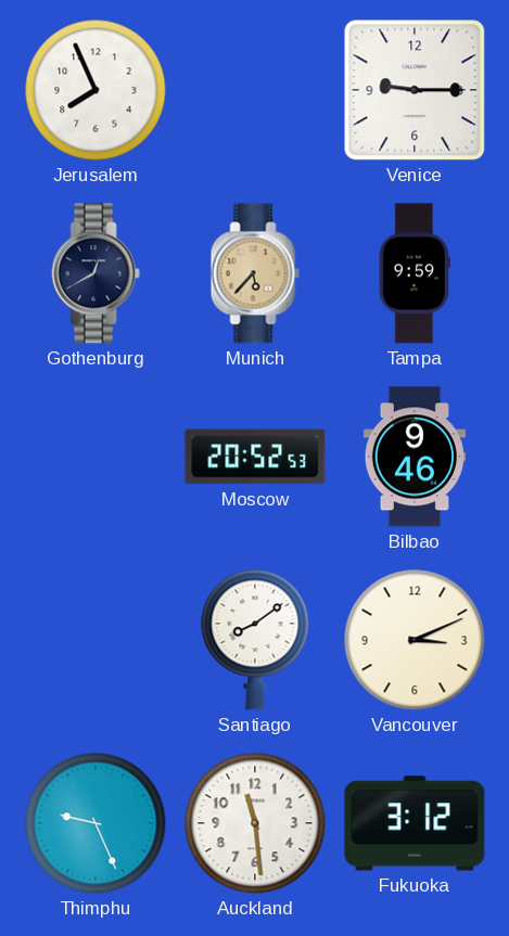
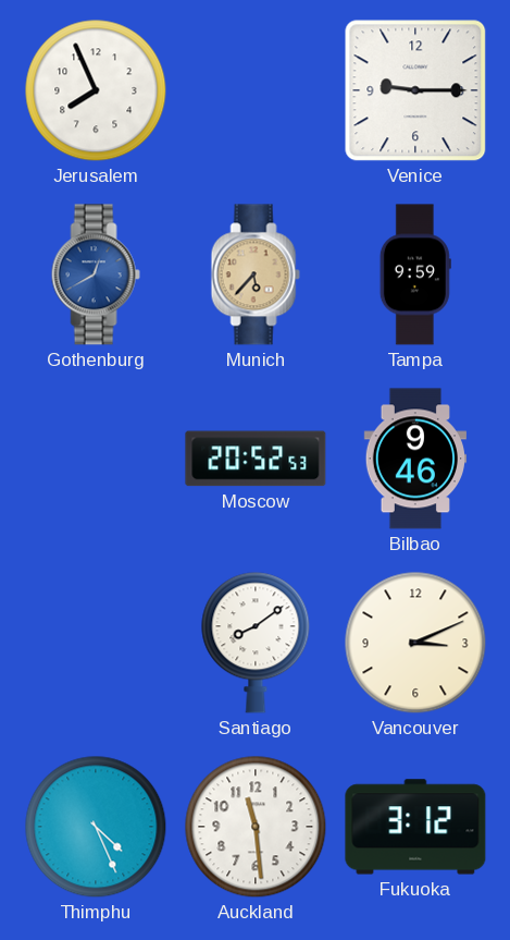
Gothenburg dial: navy -> blue (96, 274)
Thimphu: 9:26 -> 4:26 (96, 827)
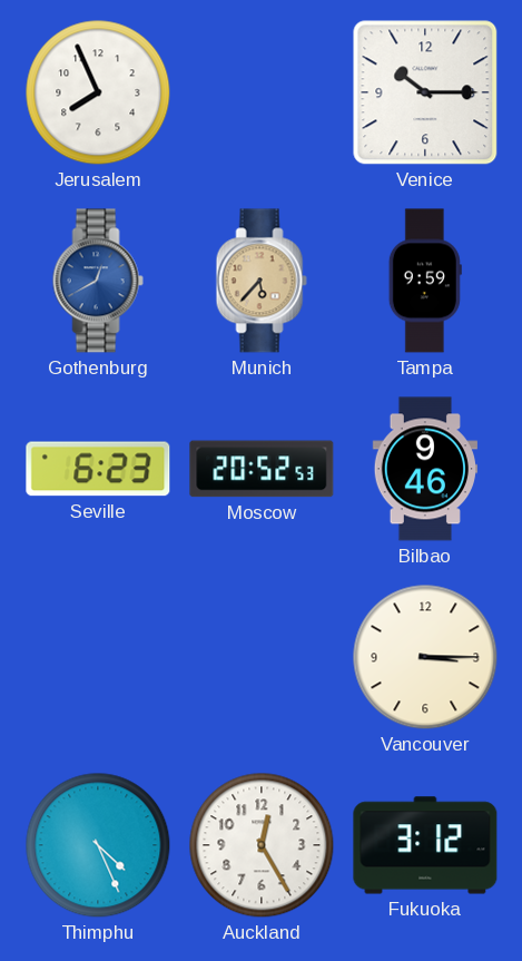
Venice: 9:15 -> 10:15 (425, 92)
Seville: none -> 6:23 (98, 469)
Santiago: 8:09 -> none (256, 643)
Vancouver: 3:11 -> 3:15 (425, 657)
Auckland: 11:29 -> 12:25 (262, 845)
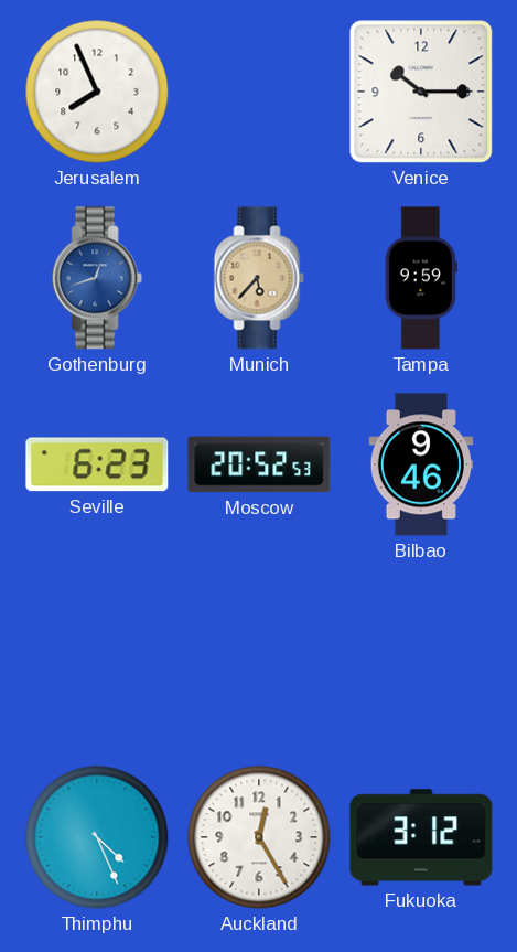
Gothenburg: 12:40 -> 12:42 (97, 278)
Vancouver: 3:15 -> none (425, 657)
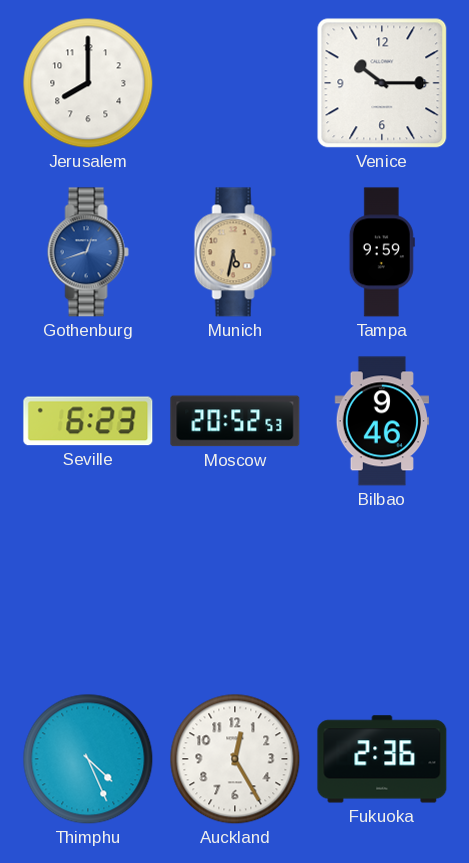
Jerusalem: 7:56 -> 8:00 (88, 83)
Munich: 5:37 -> 5:32 (235, 252)
Fukuoka: 3:12 -> 2:36 (382, 759)
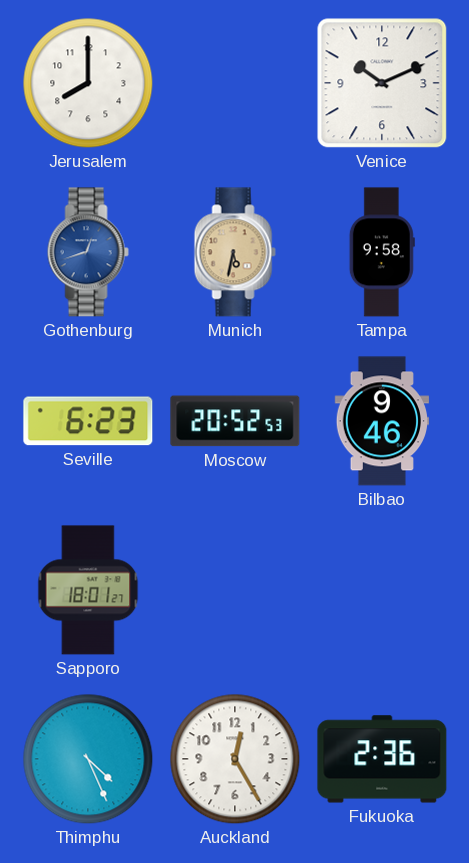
Venice: 10:15 -> 10:11 (382, 83)
Tampa: 9:59 -> 9:58 (382, 252)
Sapporo: none -> 18:01 (88, 590)
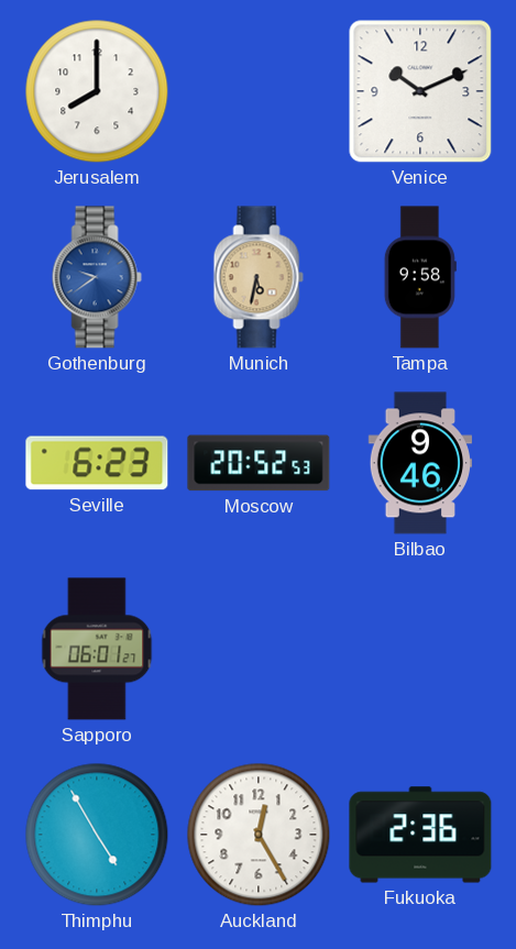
Gothenburg: 12:42 -> 9:39 (97, 277)
Sapporo: 18:01 -> 06:01 (97, 649)
Thimphu: 4:26 -> 4:55 (97, 835)
